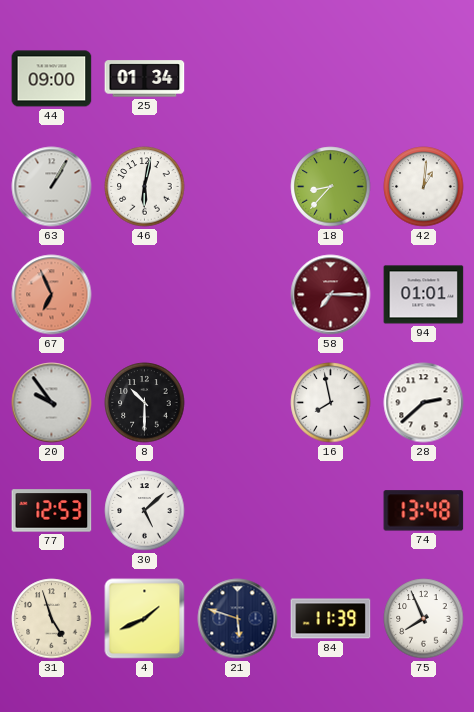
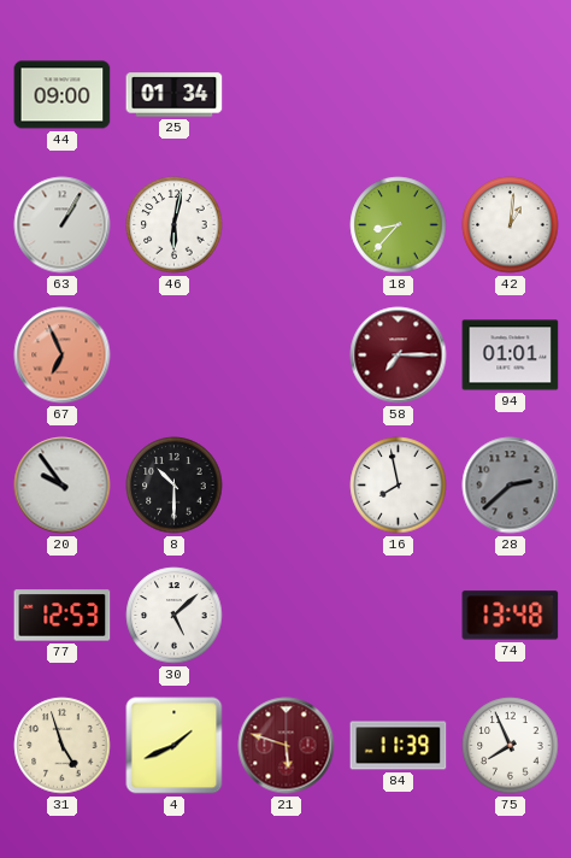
28 dial: white -> grey (511, 486)
21 dial: navy -> burgundy (287, 746)
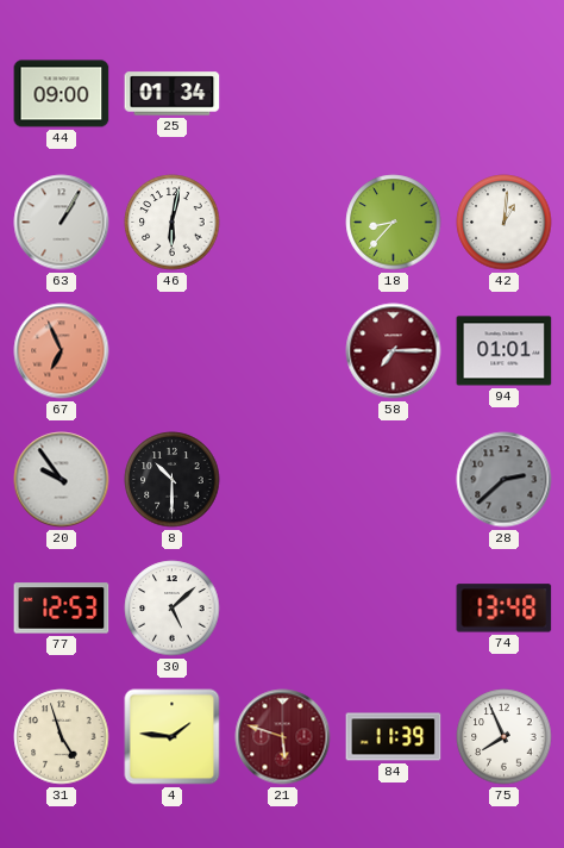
16: 7:58 -> none (399, 486)
4: 1:41 -> 1:46 (173, 737)
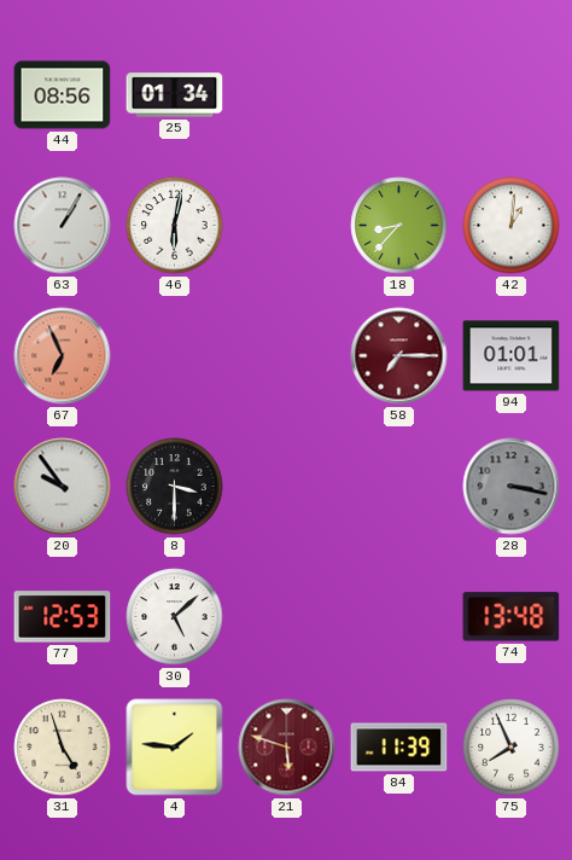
44: 09:00 -> 08:56 (63, 95)
8: 10:30 -> 3:30 (175, 487)
28: 2:38 -> 3:17 (512, 487)
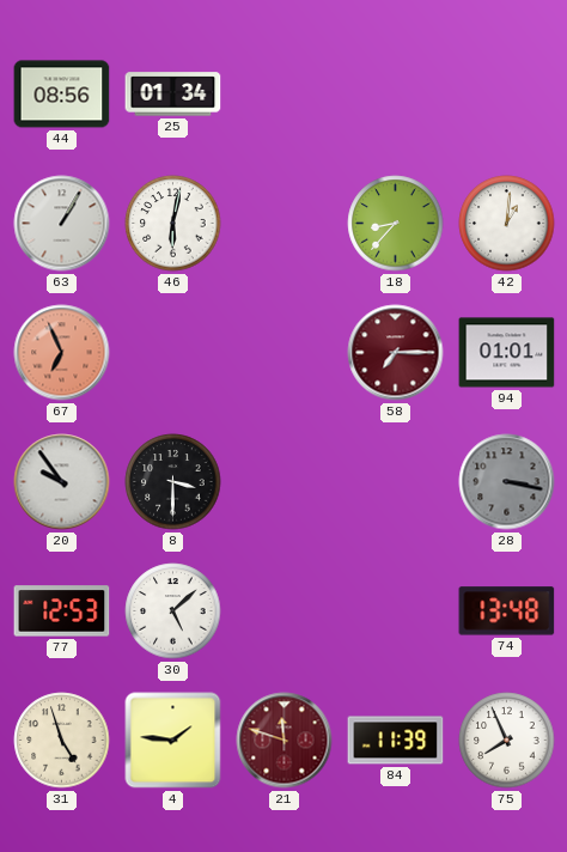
21: 5:48 -> 11:48 (285, 741)
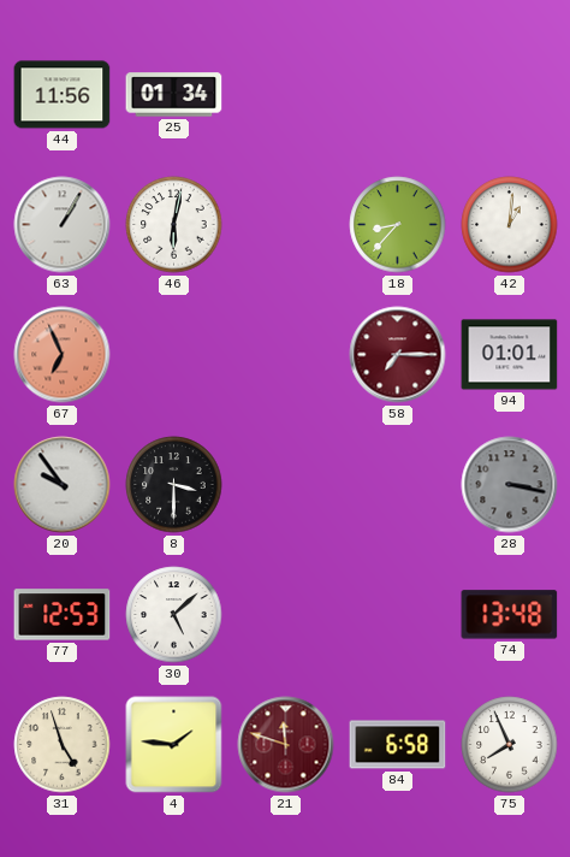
44: 08:56 -> 11:56 (63, 95)
84: 11:39 -> 6:58 (398, 745)
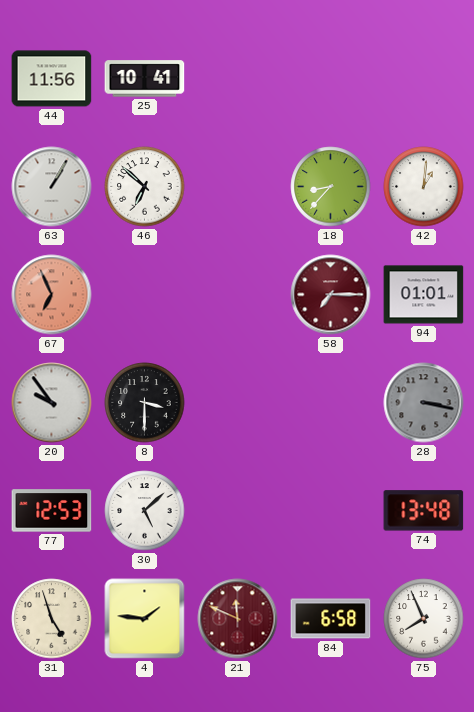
25: 01:34 -> 10:41 (145, 79)
46: 6:02 -> 6:52 (145, 187)
21: 11:48 -> 11:49 (238, 619)
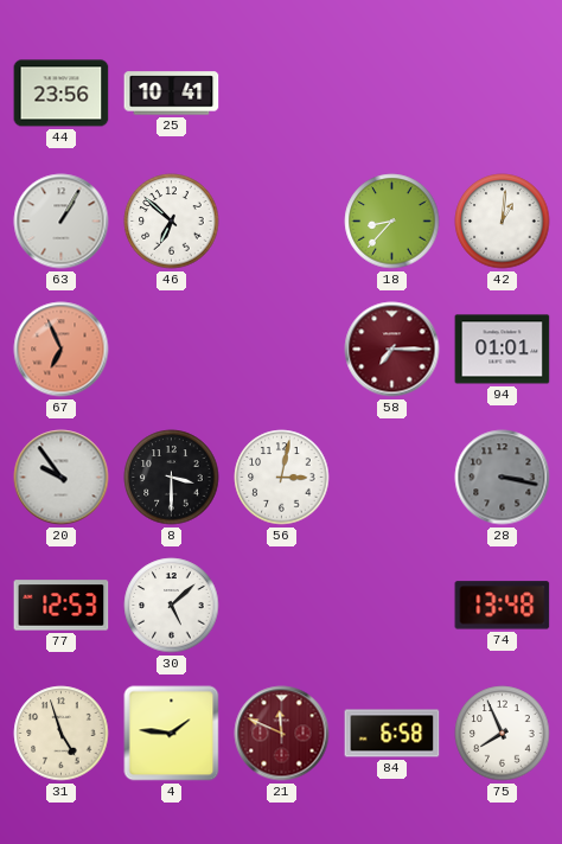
44: 11:56 -> 23:56 (62, 94)
56: none -> 3:02 (282, 478)
